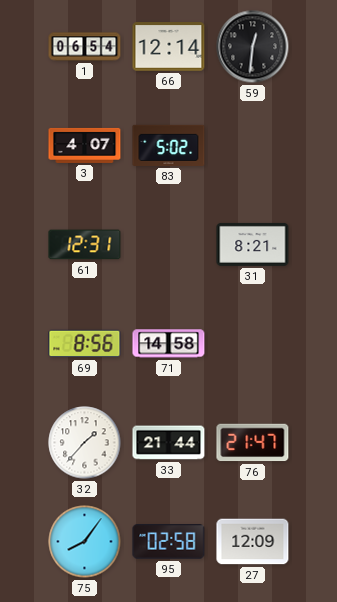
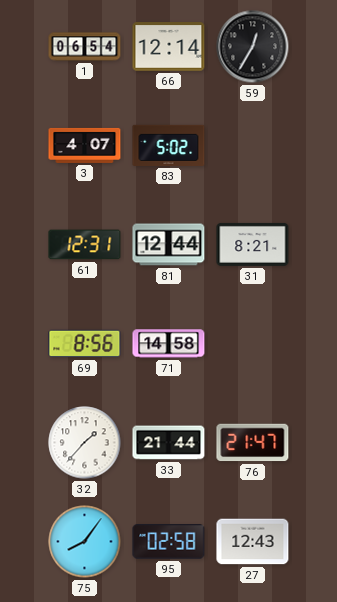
59: 12:31 -> 12:35 (253, 47)
81: none -> 12:44 (169, 245)
27: 12:09 -> 12:43 (253, 542)
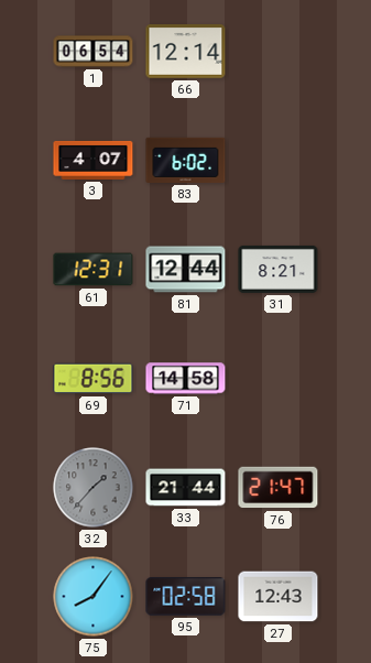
59: 12:35 -> none (253, 47)
83: 5:02 -> 6:02 (186, 160)
32 dial: white -> grey (94, 488)
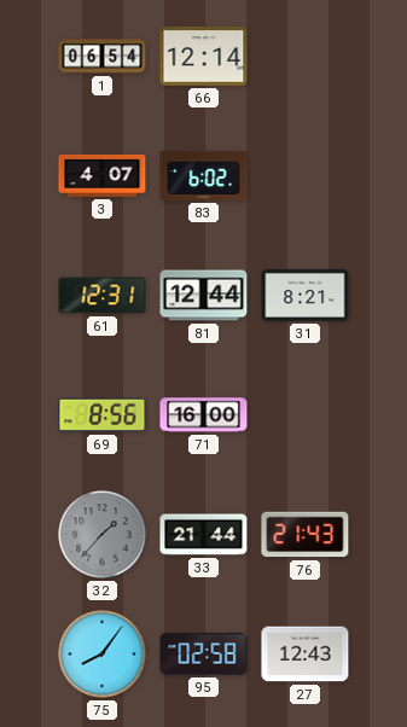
71: 14:58 -> 16:00 (204, 415)
76: 21:47 -> 21:43 (306, 535)
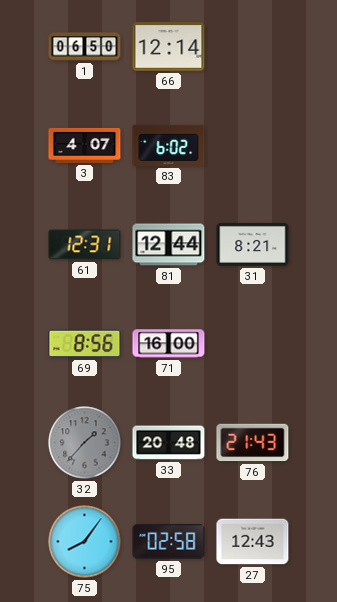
1: 06:54 -> 06:50 (85, 47)
33: 21:44 -> 20:48 (169, 443)
